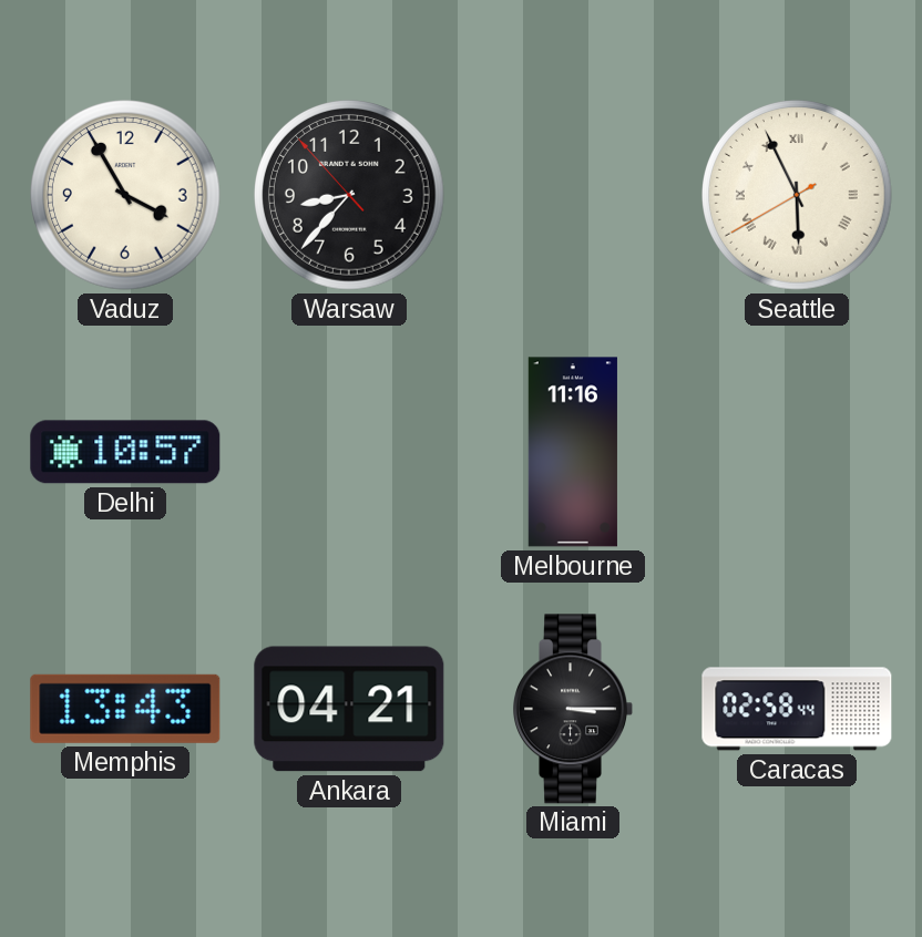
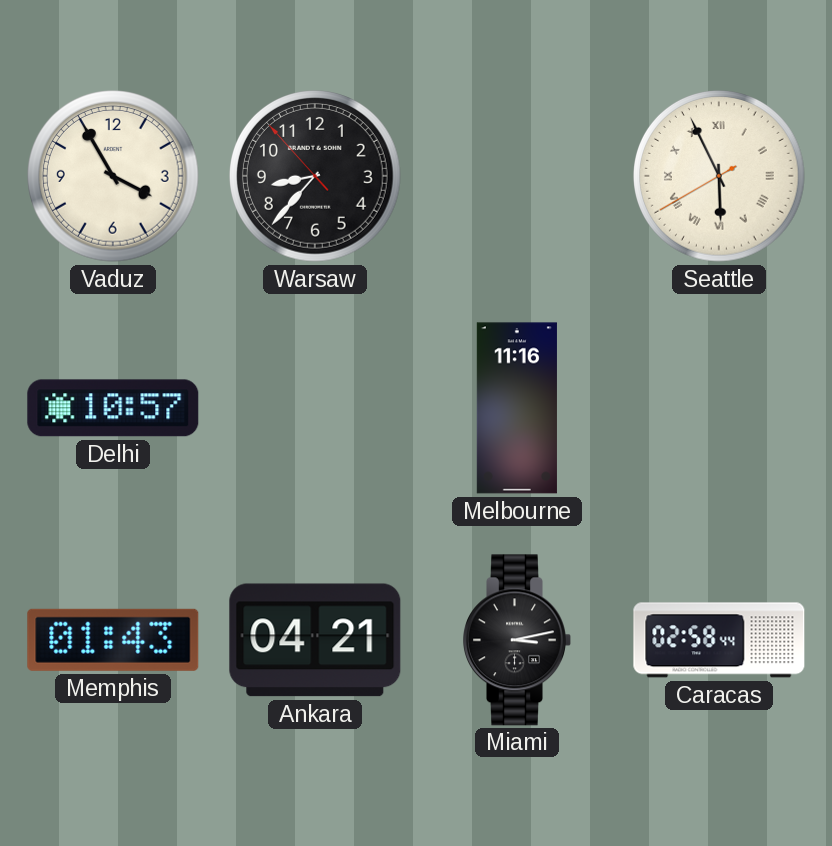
Memphis: 13:43 -> 01:43 (113, 640)
Miami: 3:15 -> 3:13 (517, 640)
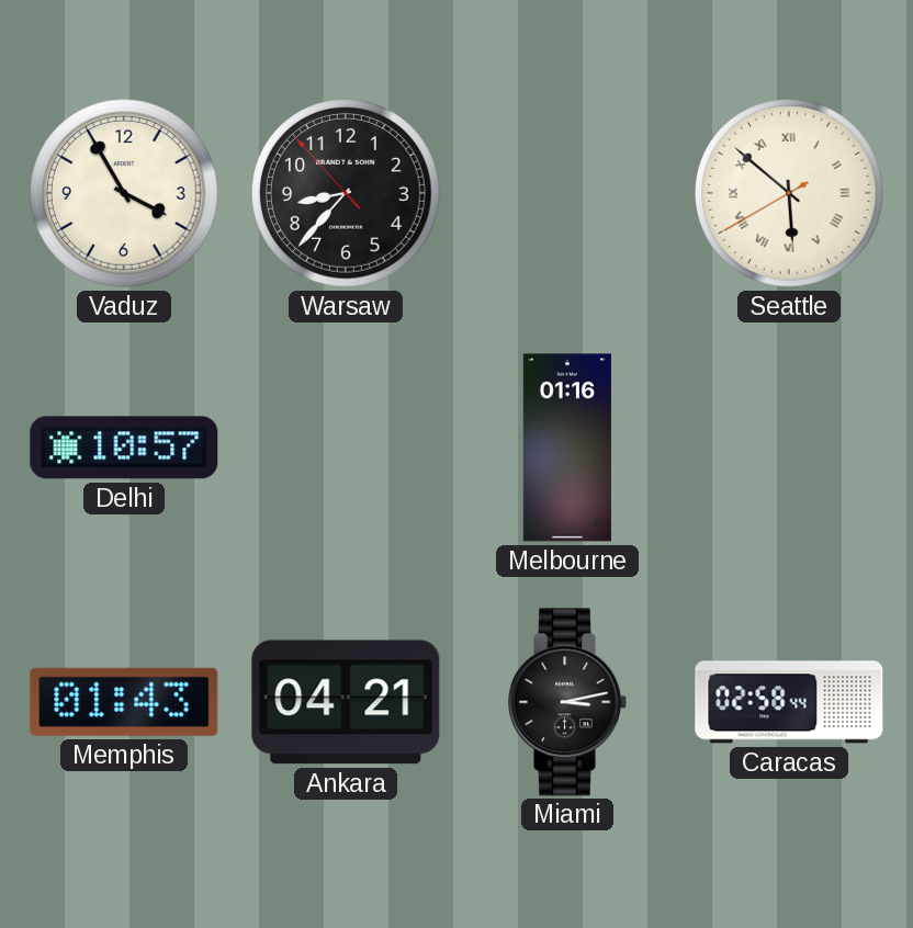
Seattle: 5:55 -> 5:51 (790, 194)
Melbourne: 11:16 -> 01:16 (567, 448)
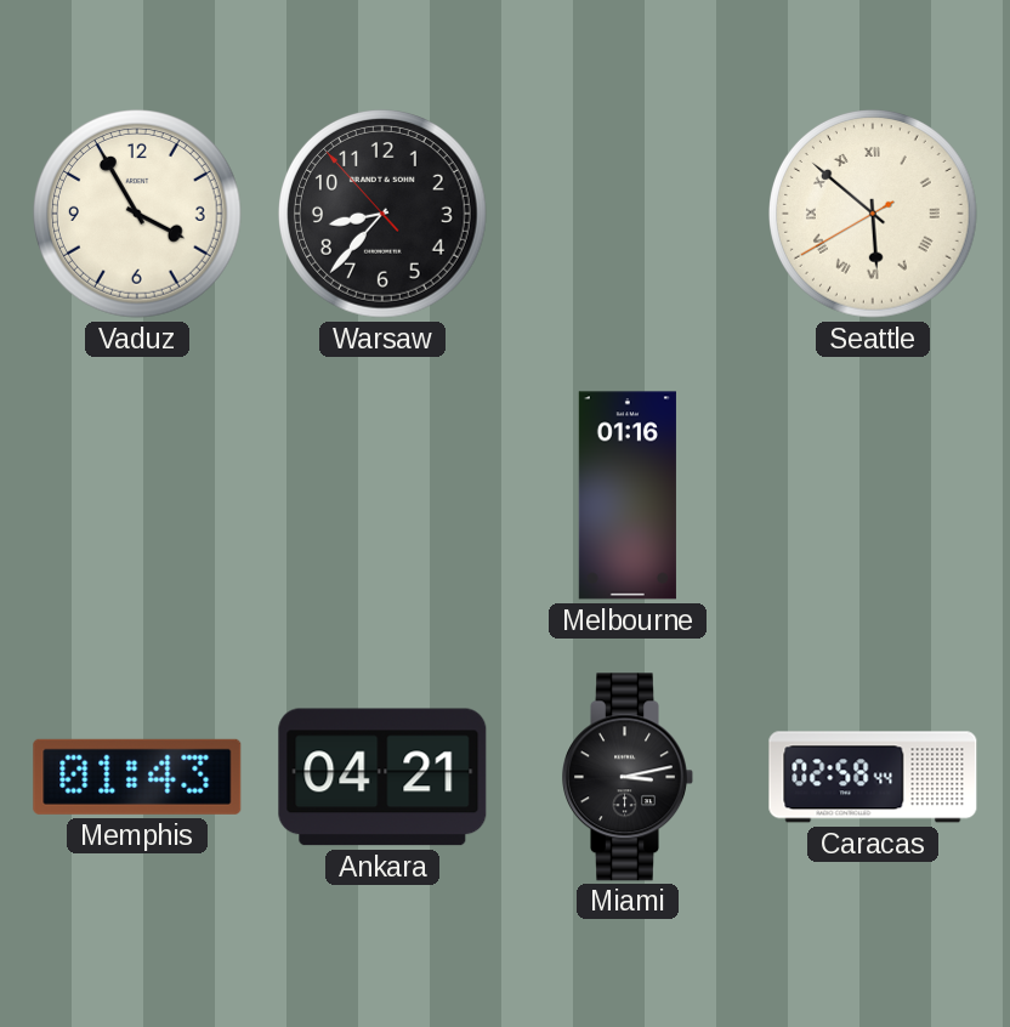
Delhi: 10:57 -> none (124, 448)
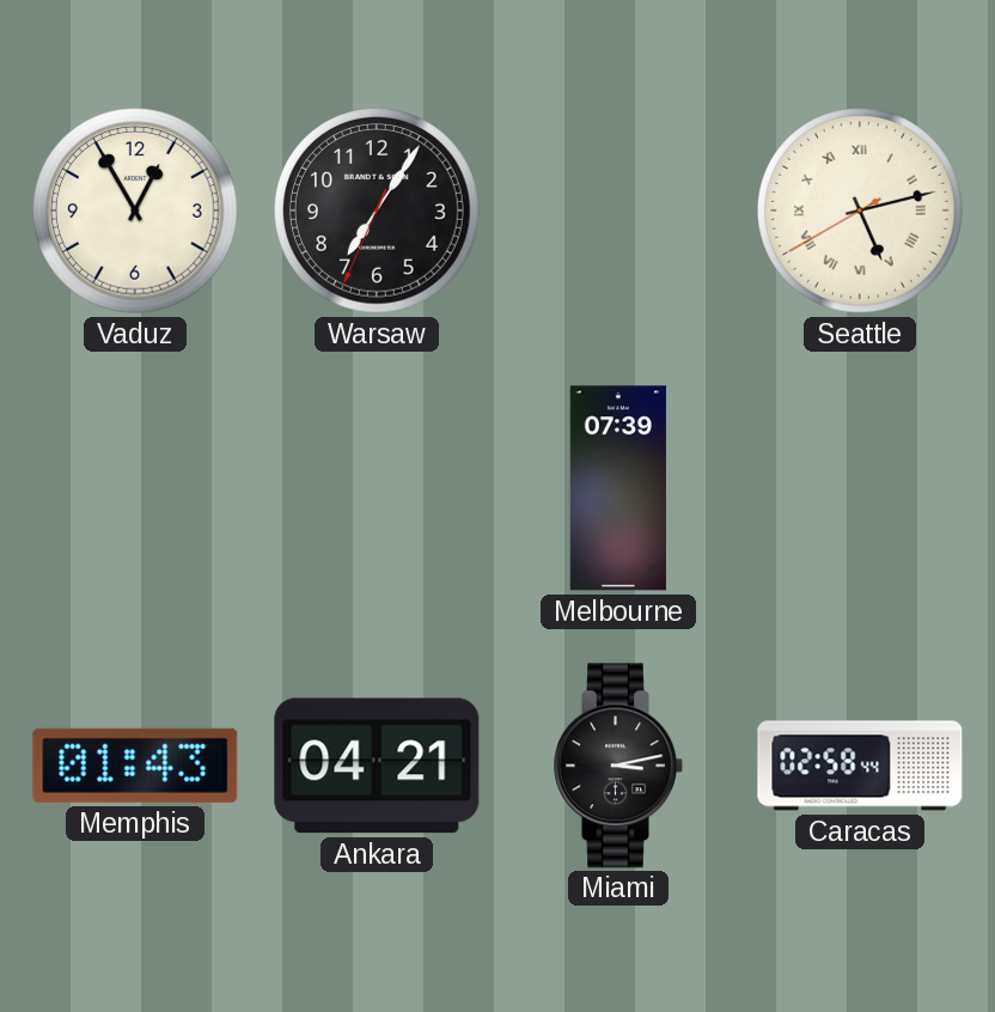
Vaduz: 3:55 -> 12:55 (136, 212)
Warsaw: 8:36 -> 7:05 (378, 212)
Seattle: 5:51 -> 5:12 (861, 212)
Melbourne: 01:16 -> 07:39 (618, 488)
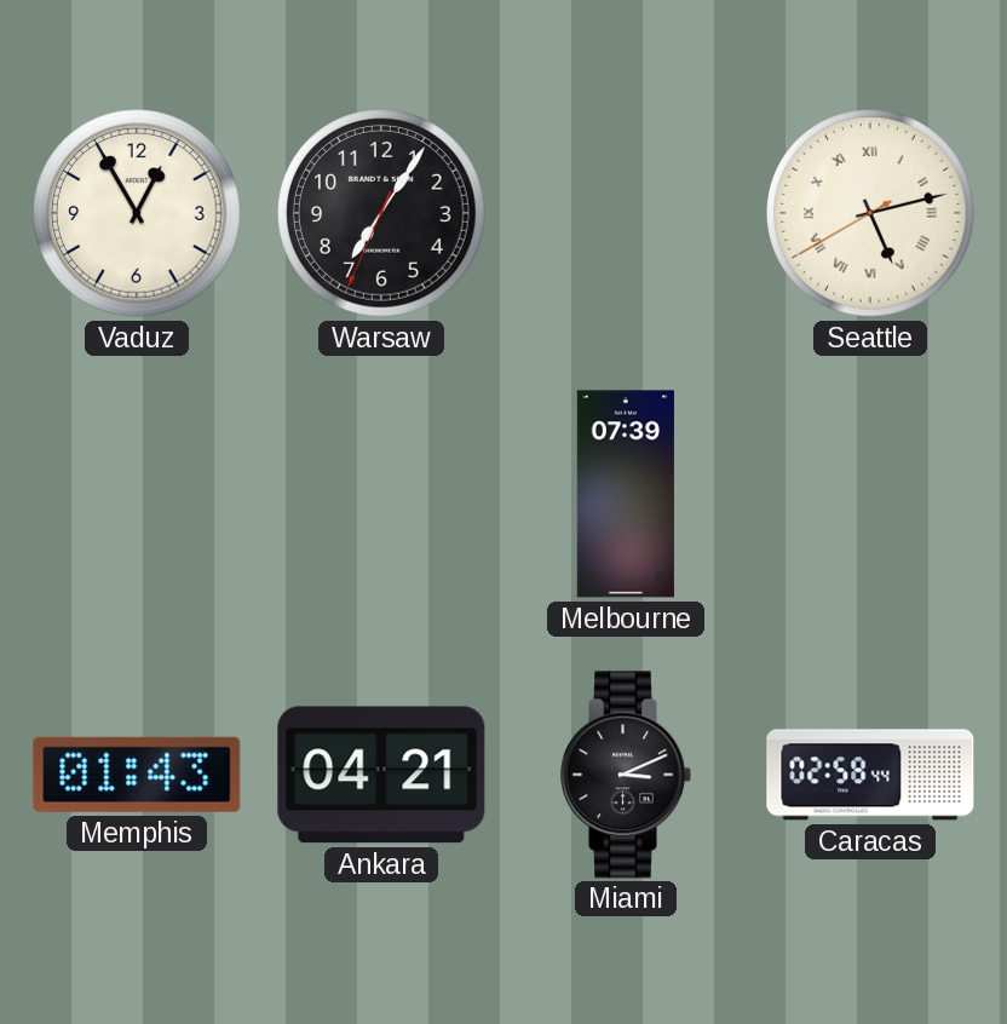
Miami: 3:13 -> 3:11 (626, 775)
